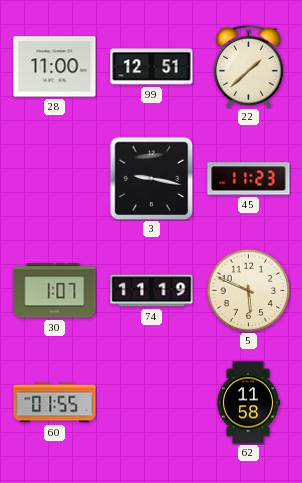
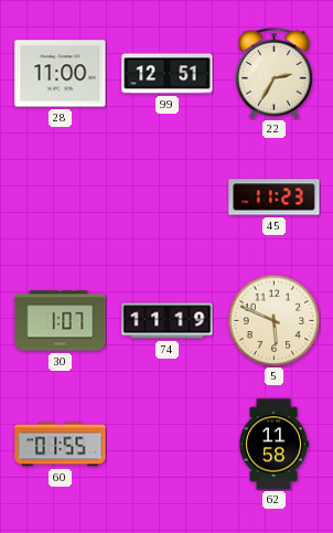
22: 1:38 -> 2:35 (273, 73)
3: 9:17 -> none (151, 178)
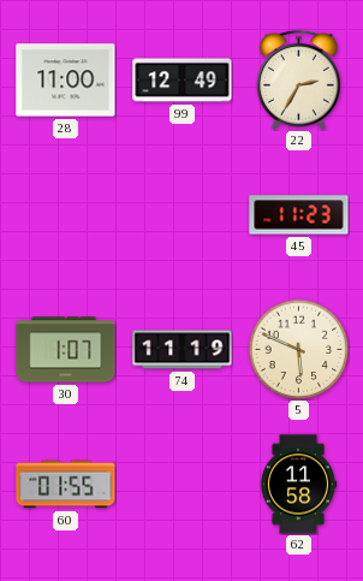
99: 12:51 -> 12:49 (183, 81)
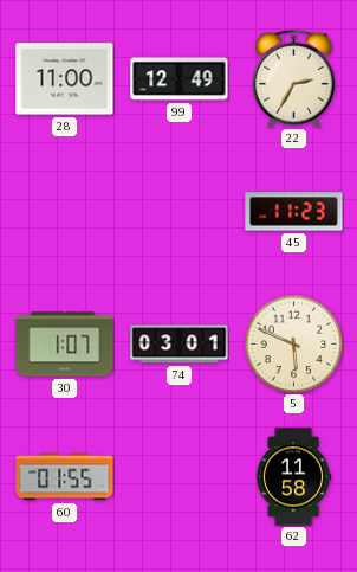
74: 11:19 -> 03:01 (180, 345)
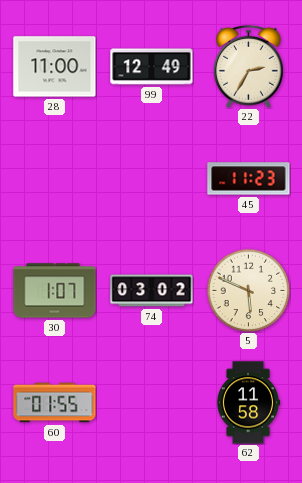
74: 03:01 -> 03:02 (152, 291)
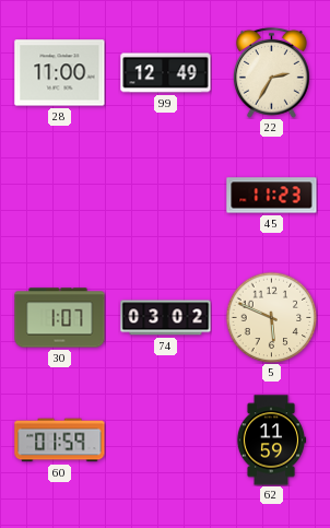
60: 01:55 -> 01:59 (60, 441)
62: 11:58 -> 11:59 (271, 441)
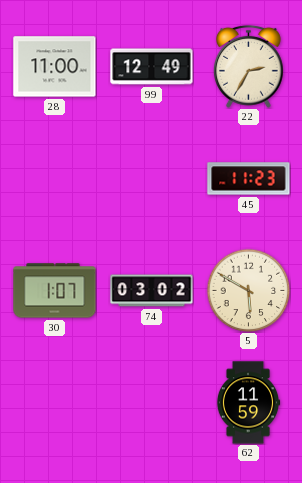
5: 5:49 -> 5:50 (248, 290)
60: 01:59 -> none (60, 441)
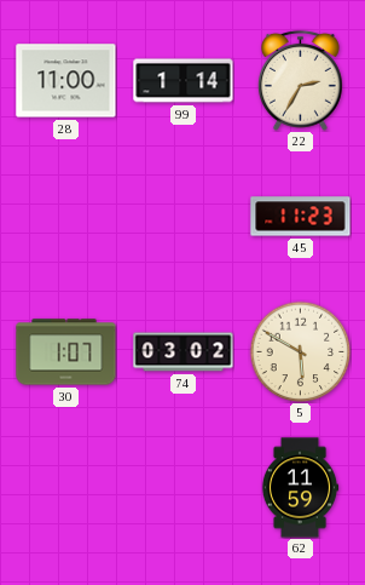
99: 12:49 -> 1:14 (184, 81)
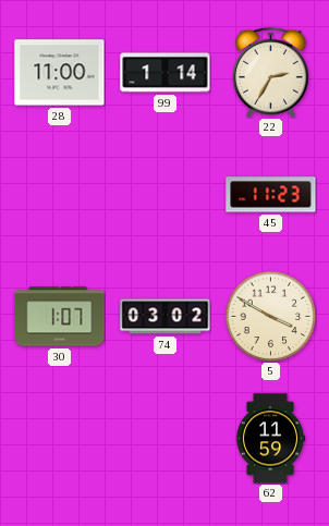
5: 5:50 -> 3:50 (270, 316)
